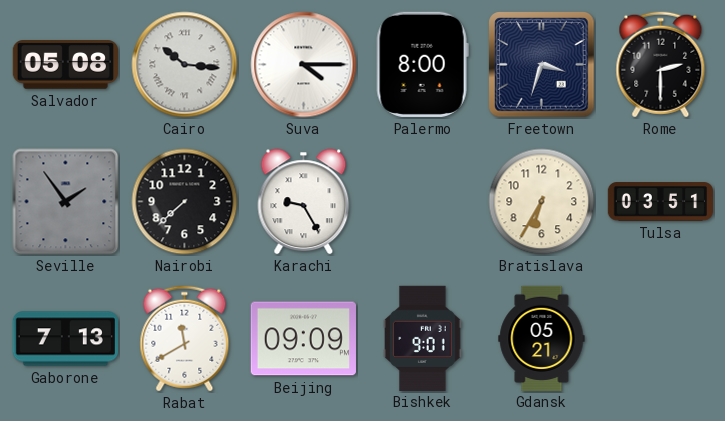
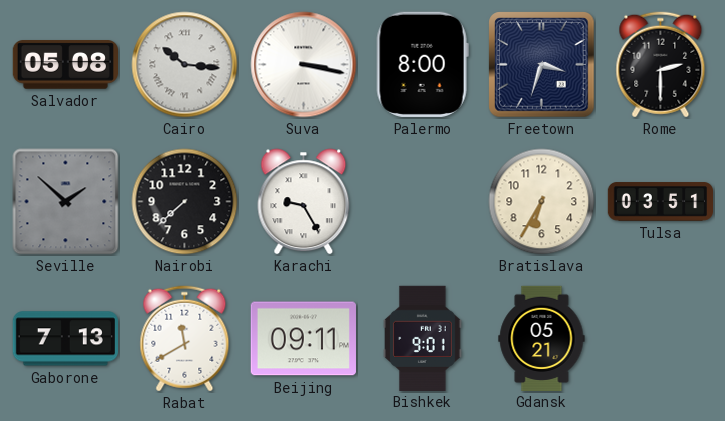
Suva: 4:15 -> 3:17 (304, 65)
Seville: 1:54 -> 1:52 (66, 202)
Beijing: 09:09 -> 09:11 (303, 339)
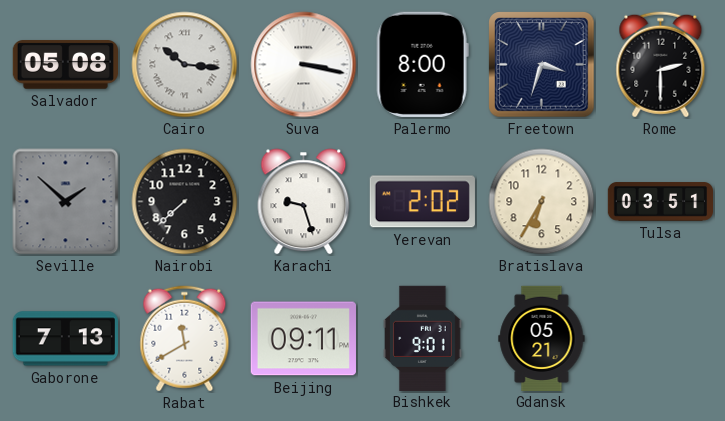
Karachi: 9:25 -> 9:27 (304, 202)
Yerevan: none -> 2:02 (422, 202)
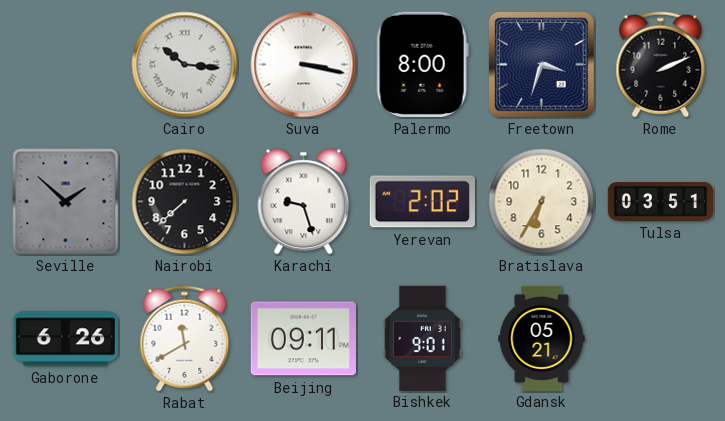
Salvador: 05:08 -> none (65, 65)
Rome: 2:30 -> 2:11 (661, 65)
Gaborone: 7:13 -> 6:26 (65, 339)
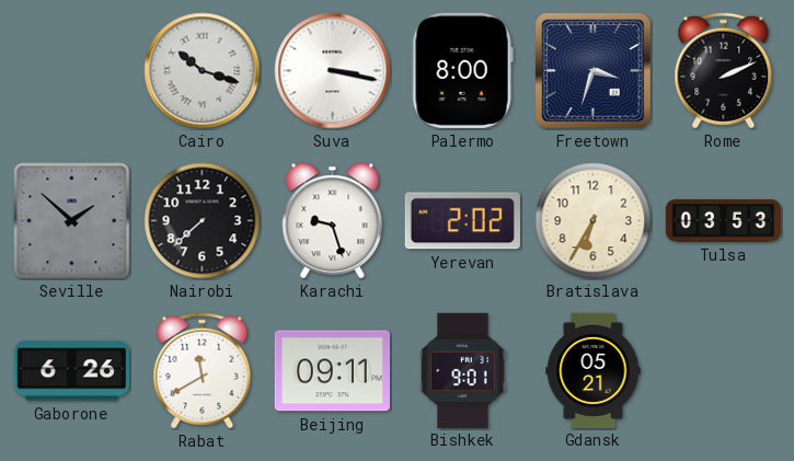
Cairo: 10:16 -> 10:18 (203, 71)
Tulsa: 03:51 -> 03:53 (724, 221)
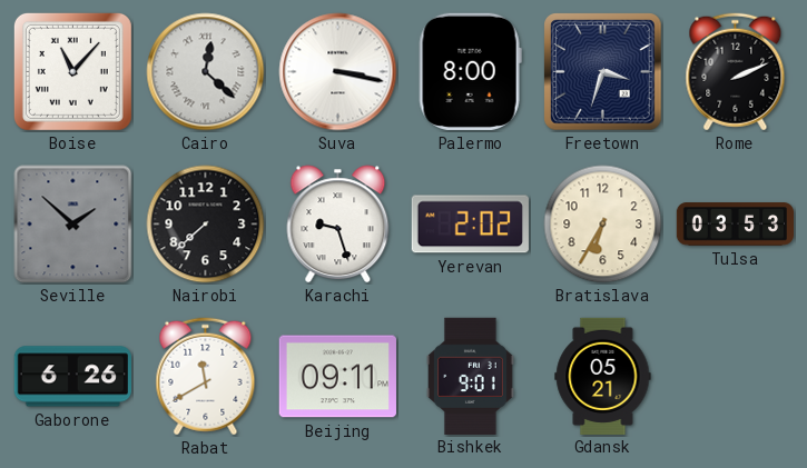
Boise: none -> 11:07 (72, 71)
Cairo: 10:18 -> 12:22 (206, 72)
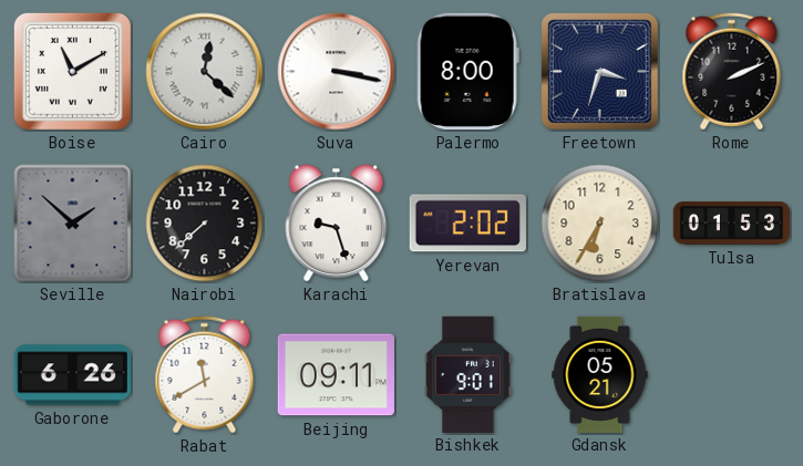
Boise: 11:07 -> 11:10 (72, 71)
Tulsa: 03:53 -> 01:53 (732, 224)
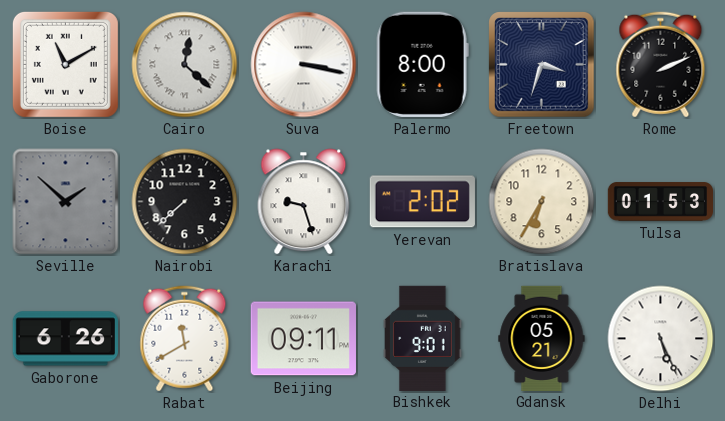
Delhi: none -> 5:26 (661, 339)
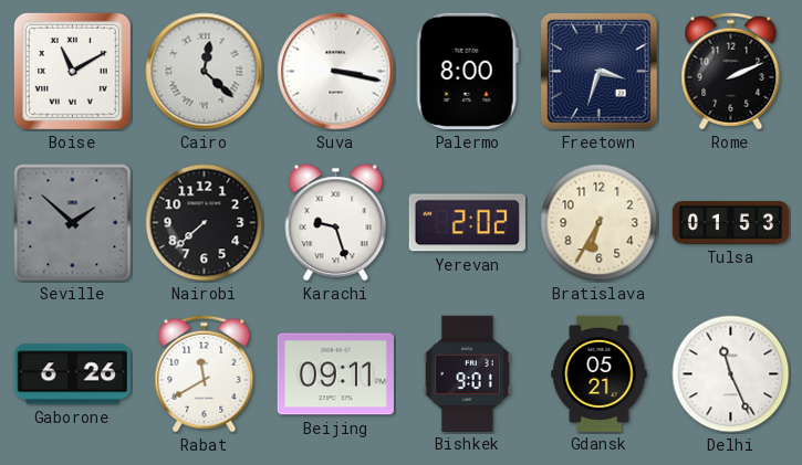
Delhi: 5:26 -> 11:26 (731, 374)
